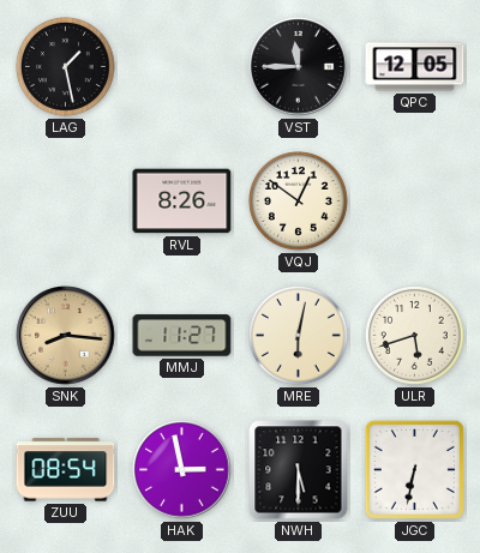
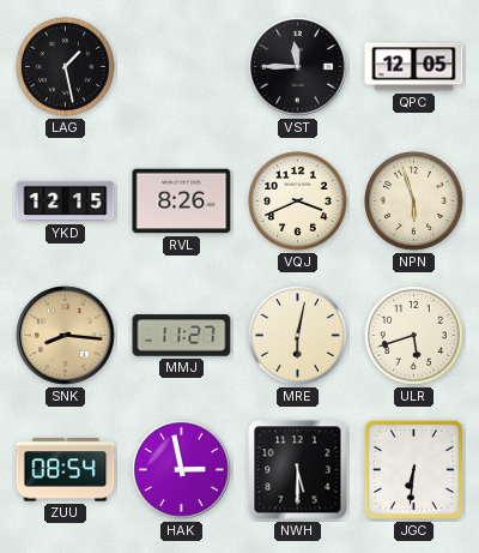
YKD: none -> 12:15 (66, 202)
VQJ: 12:51 -> 3:41 (297, 200)
NPN: none -> 5:57 (413, 200)
JGC: 6:32 -> 6:31 (413, 469)
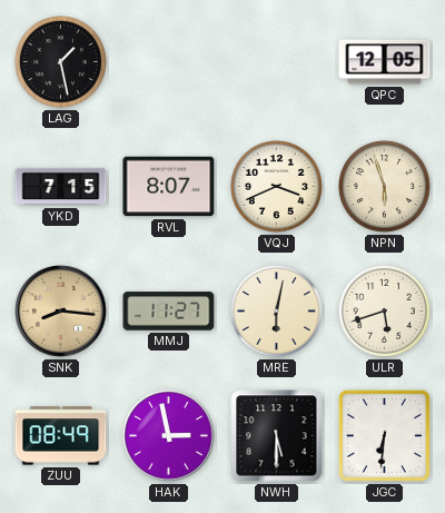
VST: 11:45 -> none (298, 67)
YKD: 12:15 -> 7:15 (61, 187)
RVL: 8:26 -> 8:07 (169, 187)
ZUU: 08:54 -> 08:49 (61, 436)
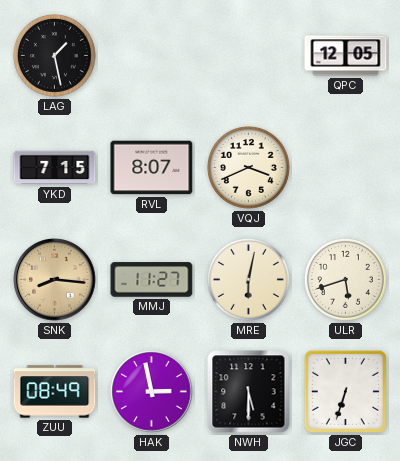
NPN: 5:57 -> none (384, 186)
JGC: 6:31 -> 6:33 (345, 391)
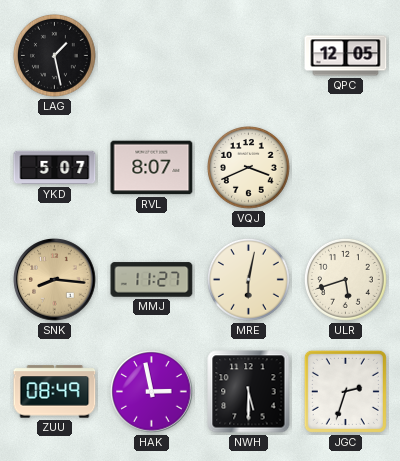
YKD: 7:15 -> 5:07 (55, 168)
JGC: 6:33 -> 2:33 (345, 391)
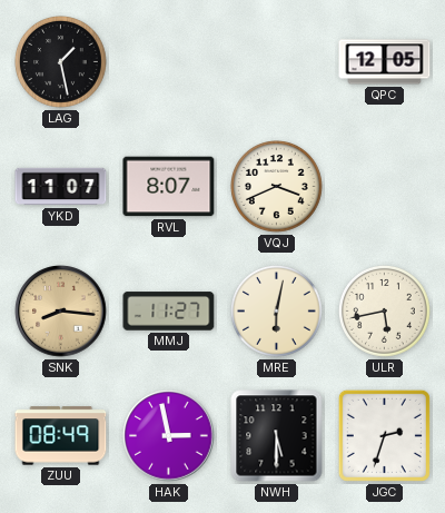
YKD: 5:07 -> 11:07 (61, 187)
ULR: 5:42 -> 5:43 (384, 310)
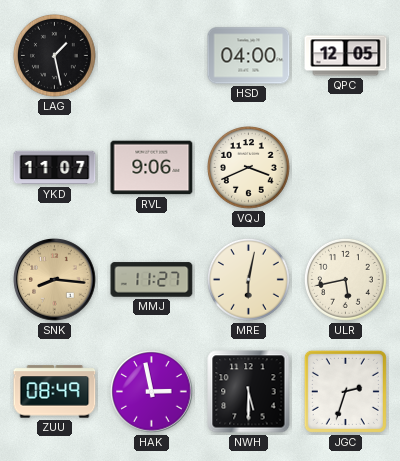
HSD: none -> 04:00 (249, 56)
RVL: 8:07 -> 9:06 (152, 168)
